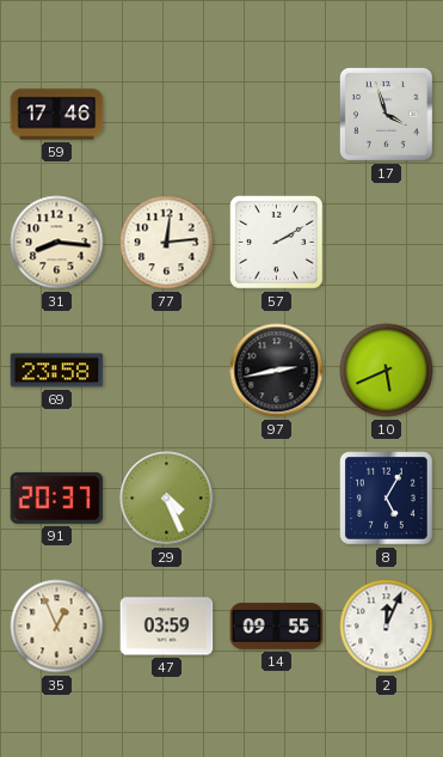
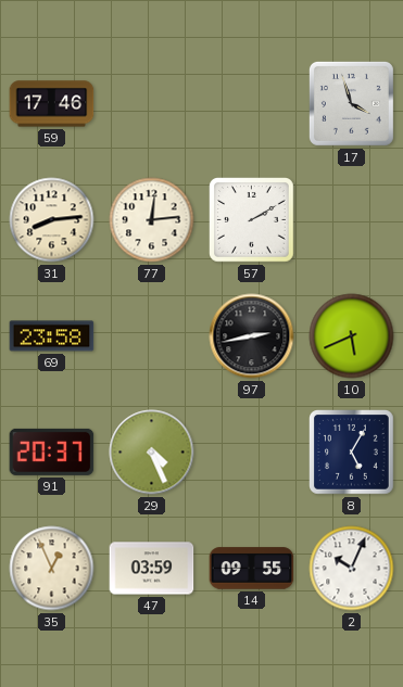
31: 8:16 -> 8:14 (52, 220)
2: 12:04 -> 10:04 (352, 569)
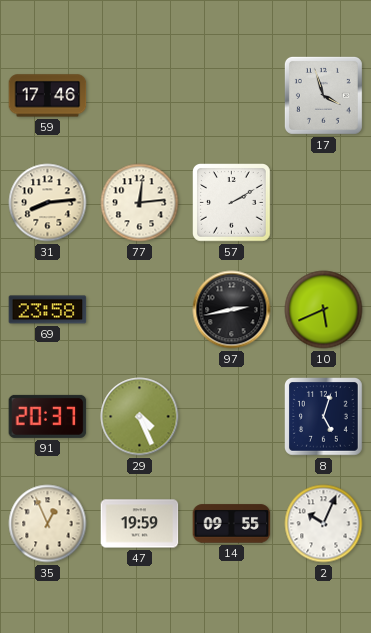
8: 5:05 -> 5:03 (324, 417)
47: 03:59 -> 19:59 (140, 524)
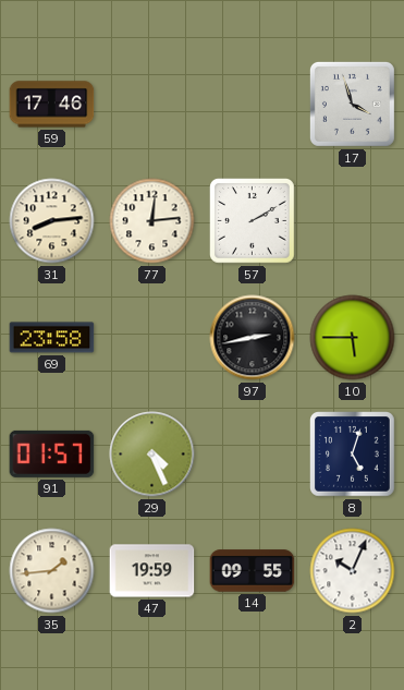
10: 5:41 -> 5:45 (353, 338)
91: 20:37 -> 01:57 (52, 453)
35: 12:56 -> 1:44 (52, 571)
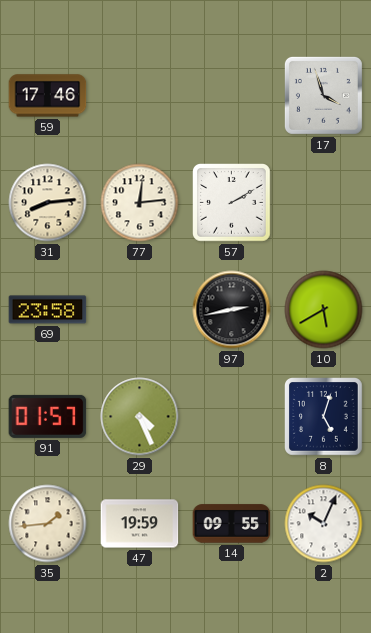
10: 5:45 -> 5:40 (324, 310)
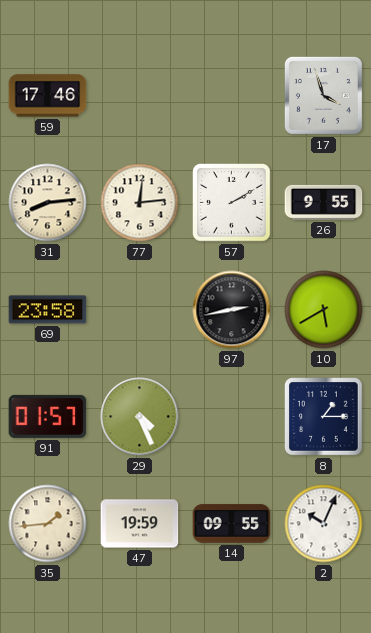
26: none -> 9:55 (324, 202)
8: 5:03 -> 1:15 (324, 417)
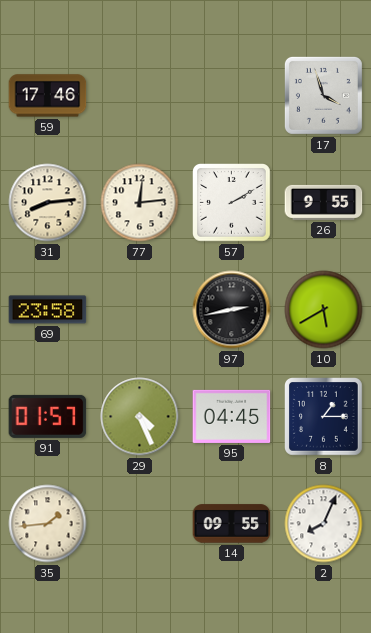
95: none -> 04:45 (232, 416)
47: 19:59 -> none (140, 524)
2: 10:04 -> 8:04 (324, 524)
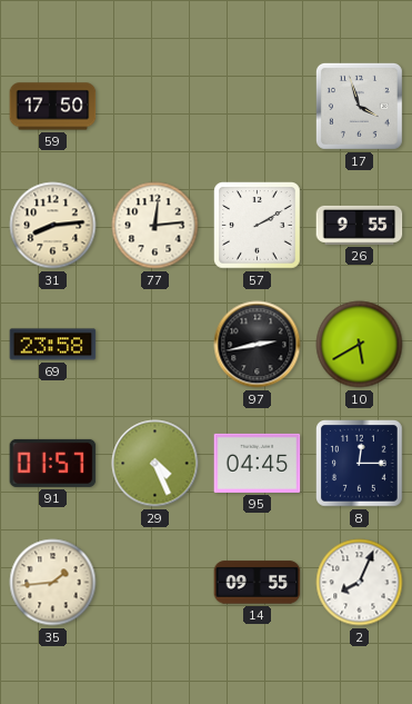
59: 17:46 -> 17:50 (53, 107)
8: 1:15 -> 12:15 (360, 464)
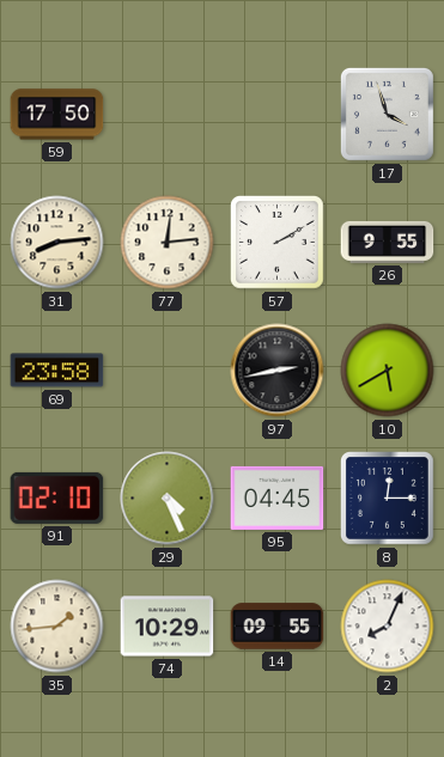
91: 01:57 -> 02:10 (57, 497)
74: none -> 10:29 (168, 627)
